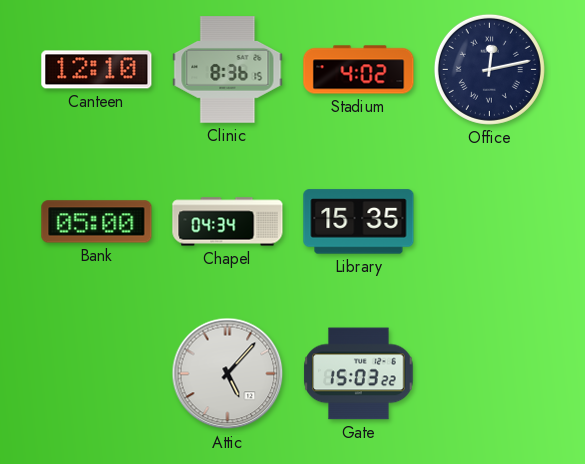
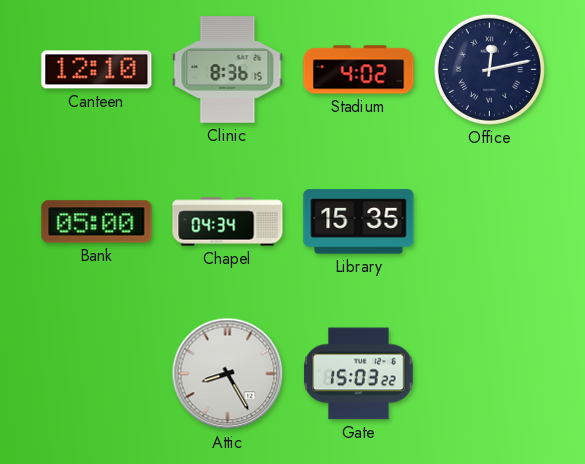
Attic: 5:07 -> 8:25 (228, 374)
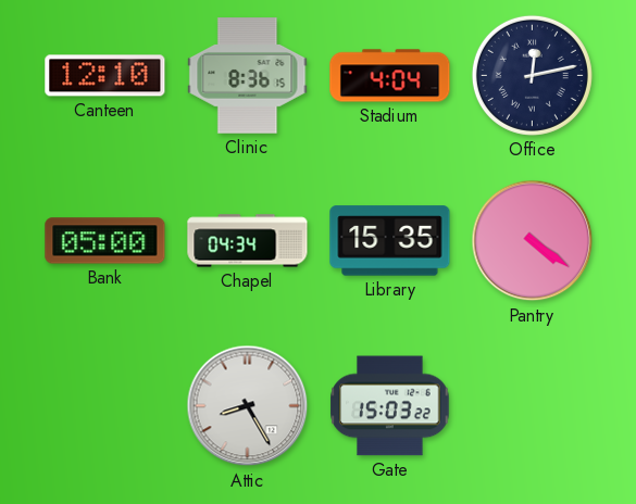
Stadium: 4:02 -> 4:04 (390, 76)
Pantry: none -> 4:21 (533, 241)
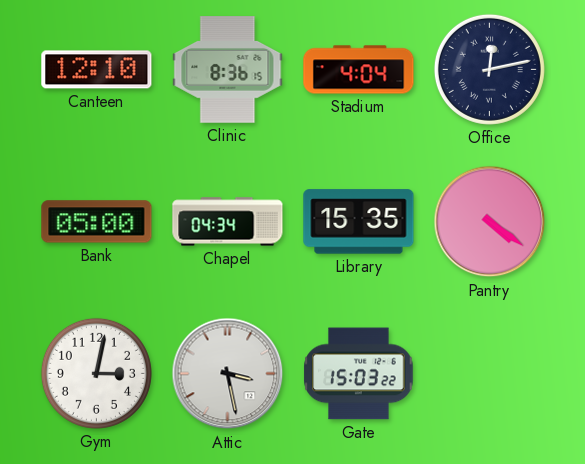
Gym: none -> 3:02 (96, 373)
Attic: 8:25 -> 3:28 (228, 374)
